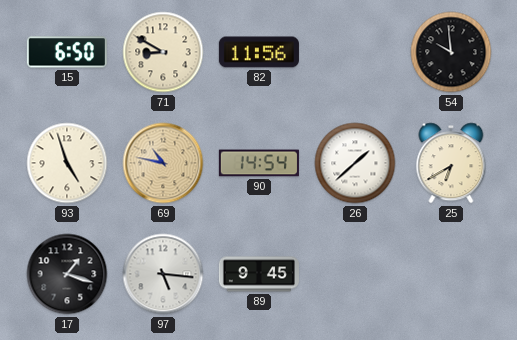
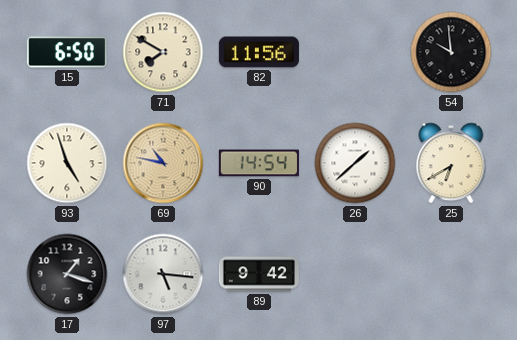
71: 8:50 -> 7:50 (163, 52)
89: 9:45 -> 9:42 (259, 274)
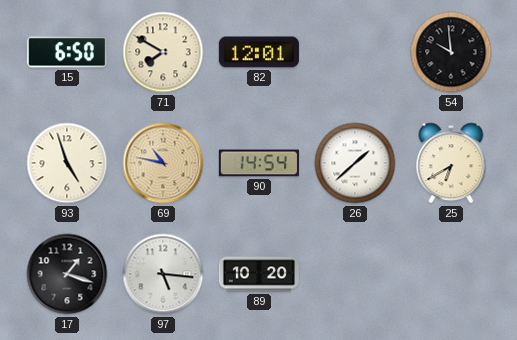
82: 11:56 -> 12:01 (259, 52)
89: 9:42 -> 10:20 (259, 274)
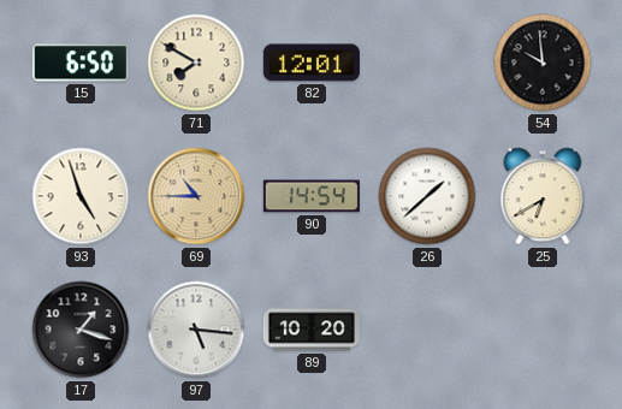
69: 10:47 -> 10:45 (196, 196)
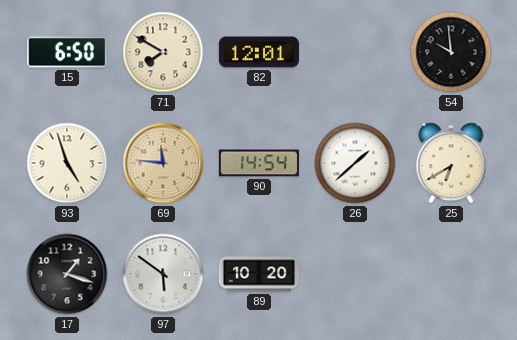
69: 10:45 -> 11:46 (163, 163)
97: 5:16 -> 5:51 (163, 274)
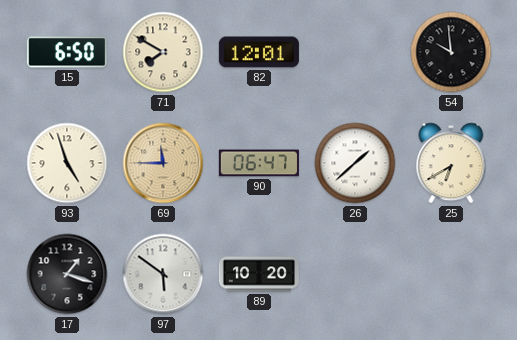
69: 11:46 -> 11:45 (163, 163)
90: 14:54 -> 06:47 (259, 163)
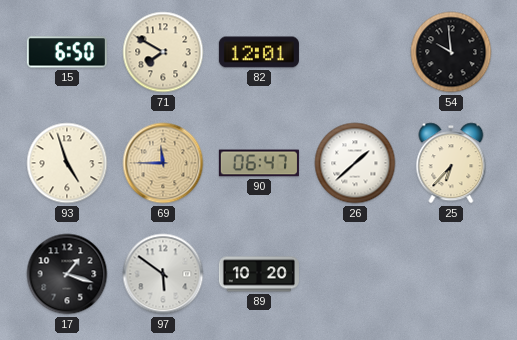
25: 6:40 -> 6:37 (451, 163)
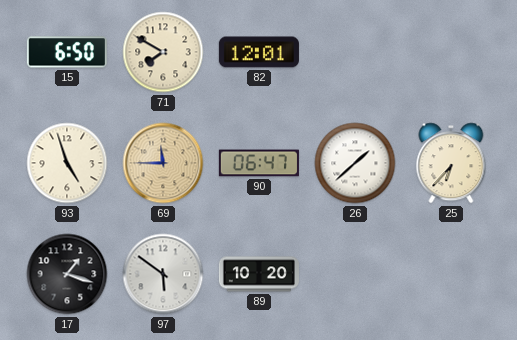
54: 9:59 -> none (451, 52)
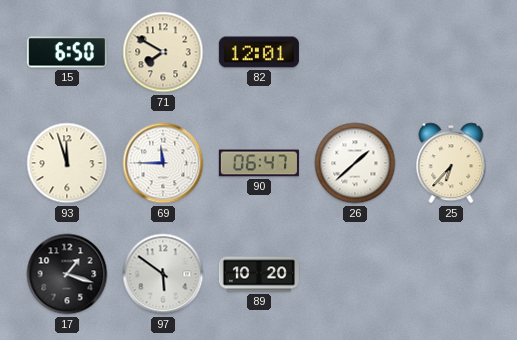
93: 4:57 -> 11:57 (67, 163)
69 dial: champagne -> white (163, 163)
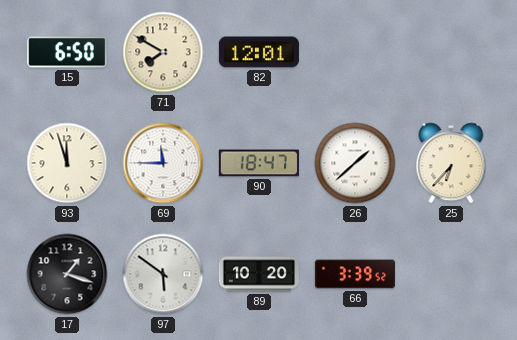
90: 06:47 -> 18:47 (259, 163)
66: none -> 3:39 (355, 274)
